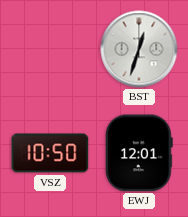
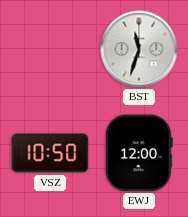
BST: 12:33 -> 11:33 (139, 49)
EWJ: 12:01 -> 12:00 (139, 153)
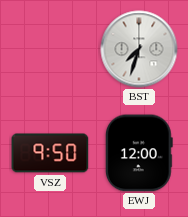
BST: 11:33 -> 7:33 (139, 49)
VSZ: 10:50 -> 9:50 (50, 153)
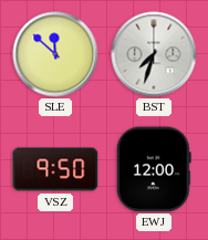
SLE: none -> 11:52 (55, 54)
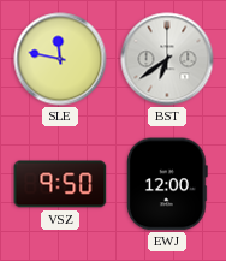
SLE: 11:52 -> 11:47 (60, 59)
BST: 7:33 -> 6:39 (167, 59)
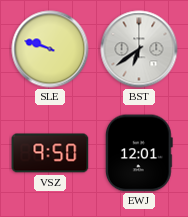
SLE: 11:47 -> 9:48 (50, 49)
EWJ: 12:00 -> 12:01 (139, 153)
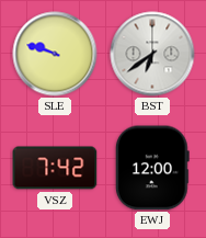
VSZ: 9:50 -> 7:42 (55, 168)
EWJ: 12:01 -> 12:00 (152, 168)
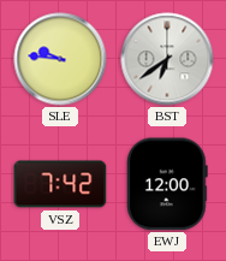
SLE: 9:48 -> 9:46 (60, 59)
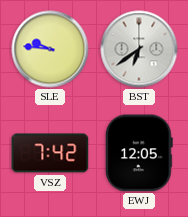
EWJ: 12:00 -> 12:05 (139, 153)
